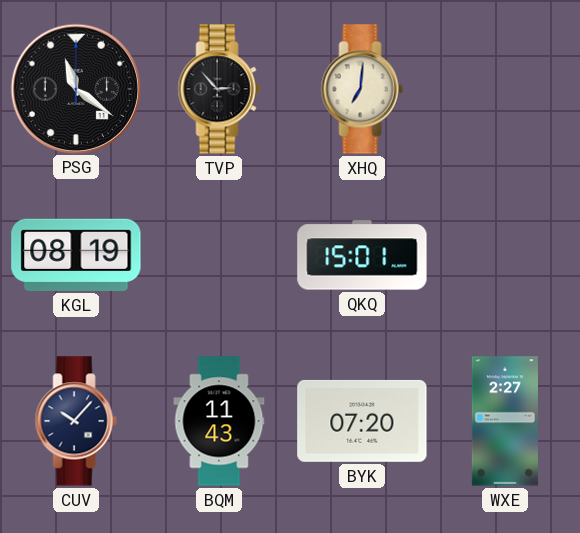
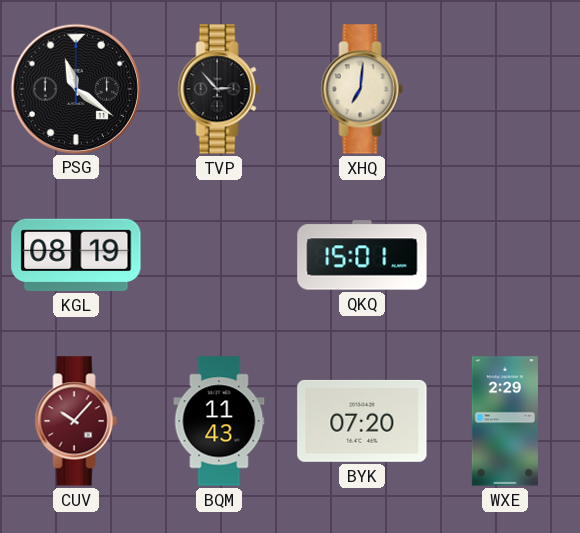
CUV dial: navy -> burgundy (76, 421)
WXE: 2:27 -> 2:29 (505, 421)
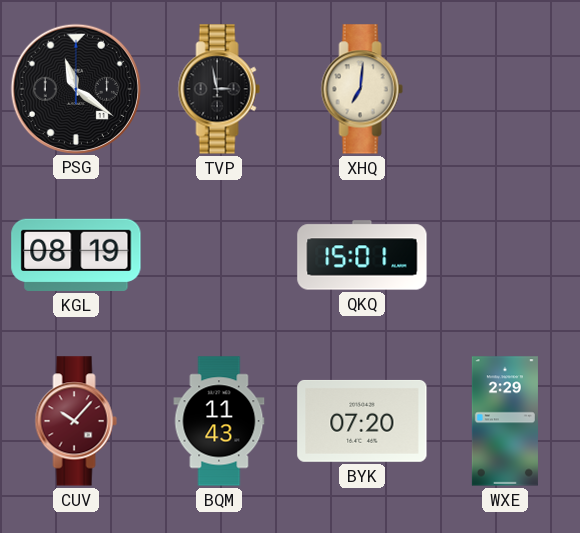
TVP: 2:53 -> 2:58 (219, 89)
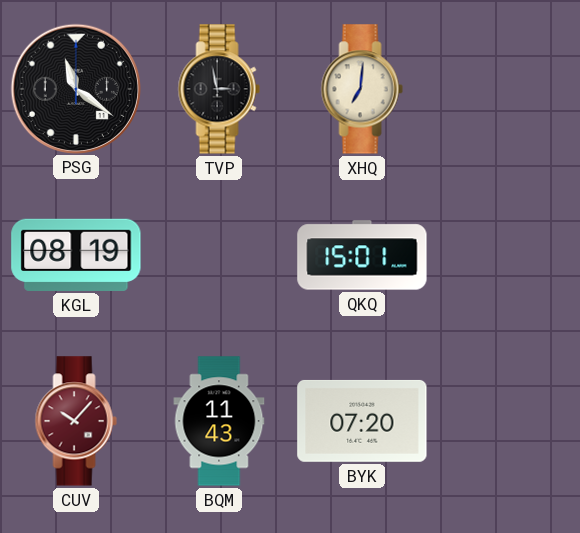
WXE: 2:29 -> none (505, 421)
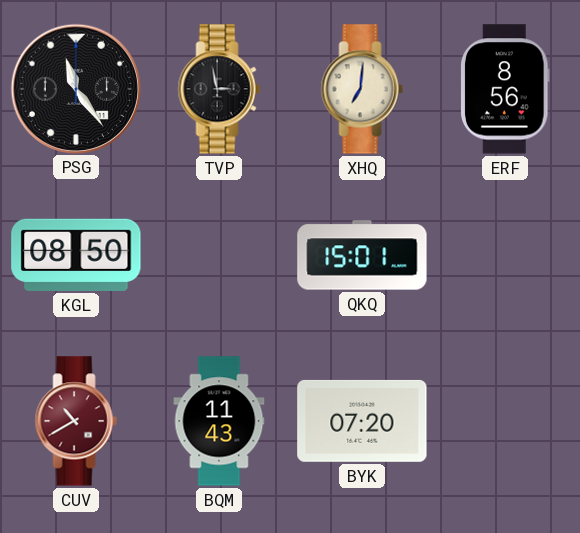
PSG: 11:21 -> 11:24 (75, 88)
ERF: none -> 8:56 (506, 89)
KGL: 08:19 -> 08:50 (76, 255)
CUV: 10:07 -> 10:40 (76, 421)
